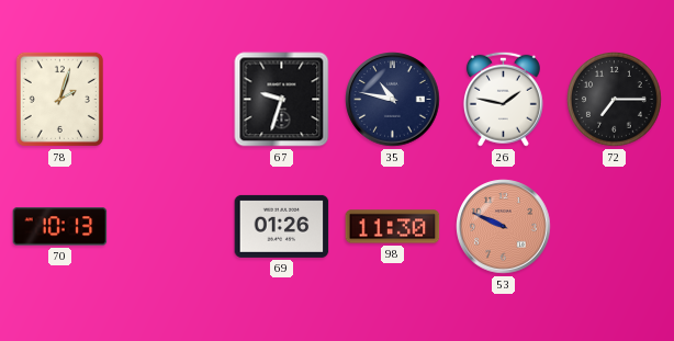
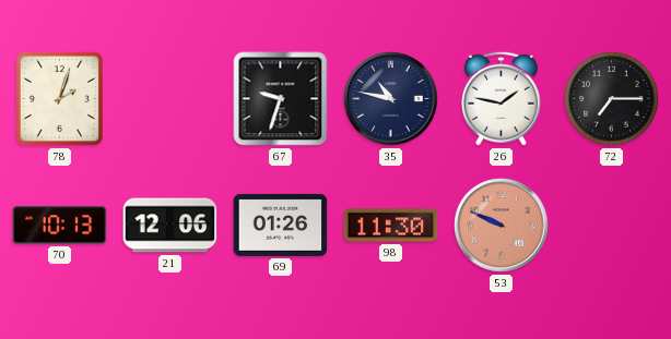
21: none -> 12:06 (170, 226)
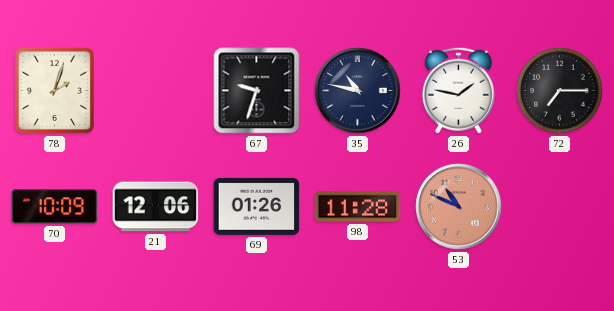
70: 10:13 -> 10:09 (55, 207)
98: 11:30 -> 11:28 (358, 207)
53: 9:49 -> 10:49 (459, 207)
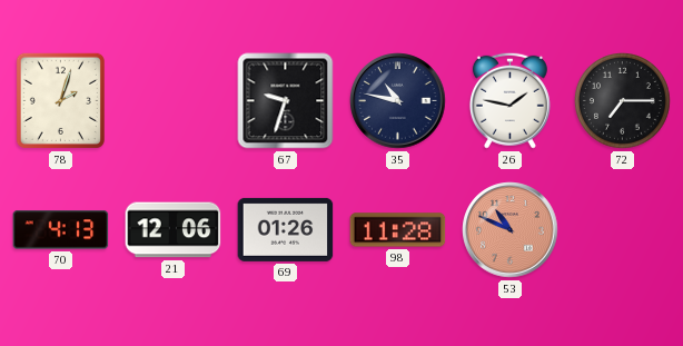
70: 10:09 -> 4:13 (61, 230)
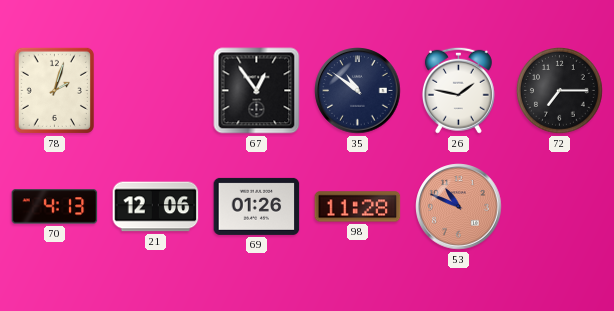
67: 9:33 -> 12:54 (257, 91)
35: 10:47 -> 10:51 (358, 91)
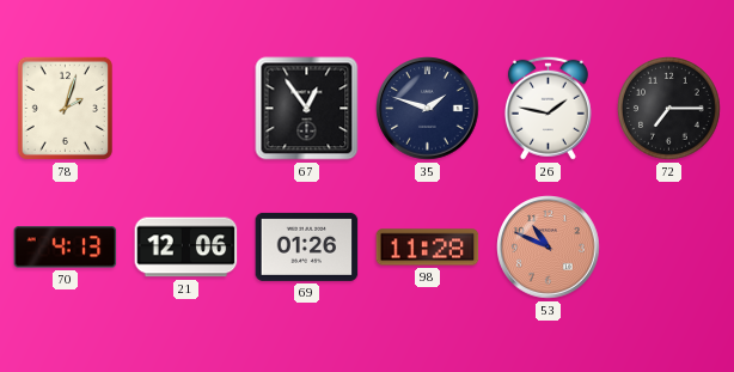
35: 10:51 -> 1:48 (428, 109)
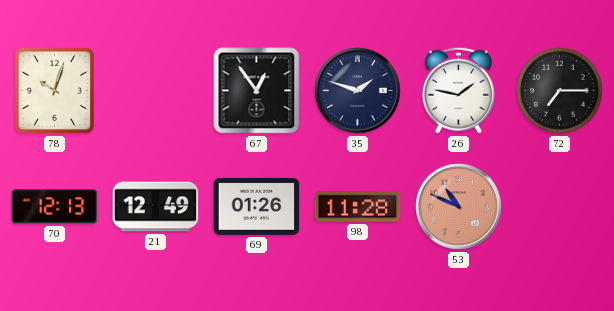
78: 2:03 -> 10:03 (54, 90)
70: 4:13 -> 12:13 (55, 207)
21: 12:06 -> 12:49 (156, 207)
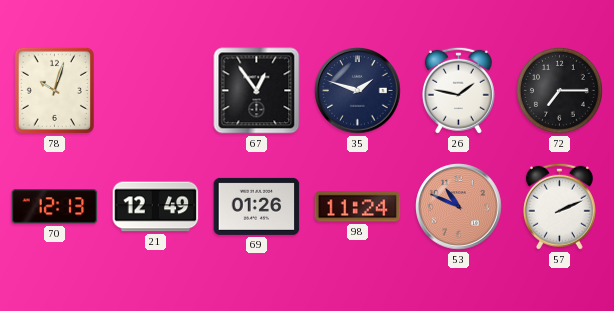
98: 11:28 -> 11:24 (358, 207)
57: none -> 2:11 (559, 206)
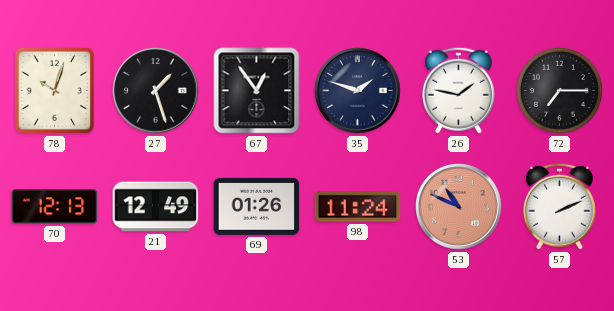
27: none -> 1:27 (156, 91)
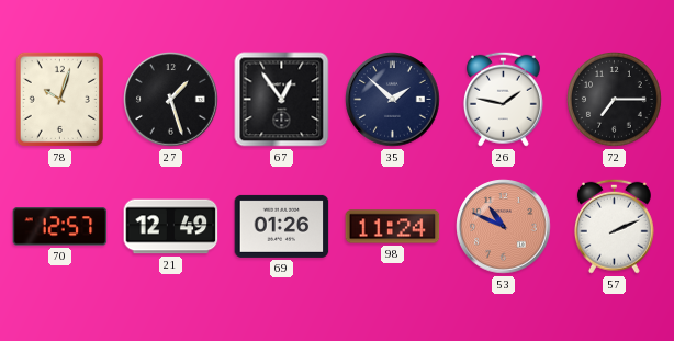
35: 1:48 -> 1:52 (393, 100)
70: 12:13 -> 12:57 (60, 227)
